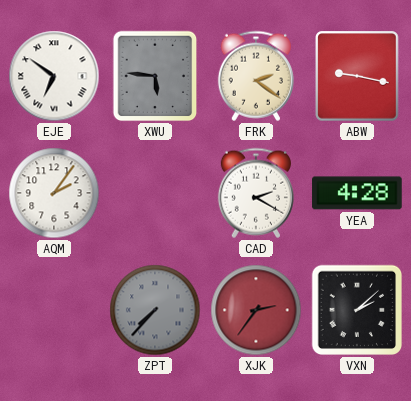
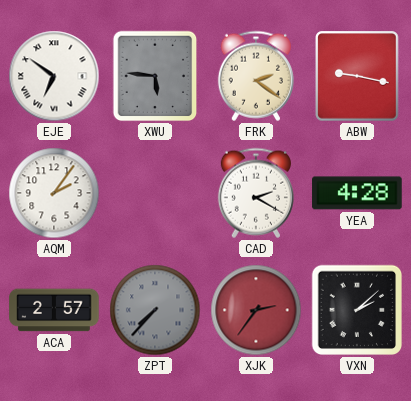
ACA: none -> 2:57 (54, 310)
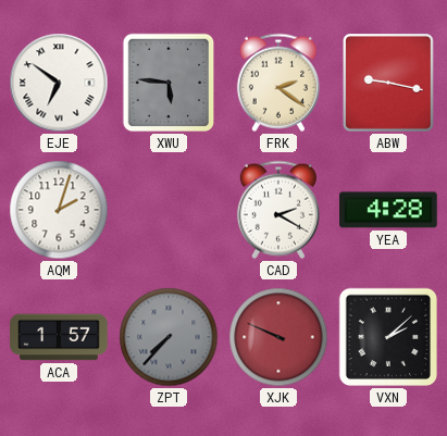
AQM: 2:06 -> 2:03 (59, 210)
ACA: 2:57 -> 1:57 (59, 337)
XJK: 2:36 -> 9:49 (278, 337)
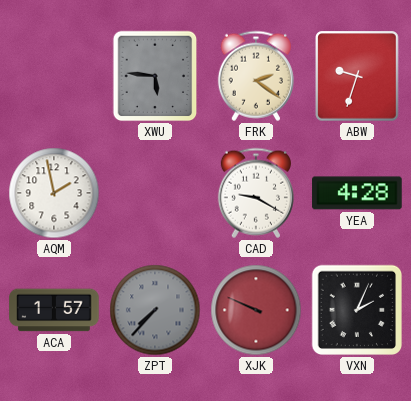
EJE: 6:51 -> none (59, 83)
ABW: 9:17 -> 9:33 (357, 76)
AQM: 2:03 -> 1:58 (54, 193)
CAD: 2:20 -> 9:20 (256, 193)
VXN: 2:08 -> 2:04 (357, 310)
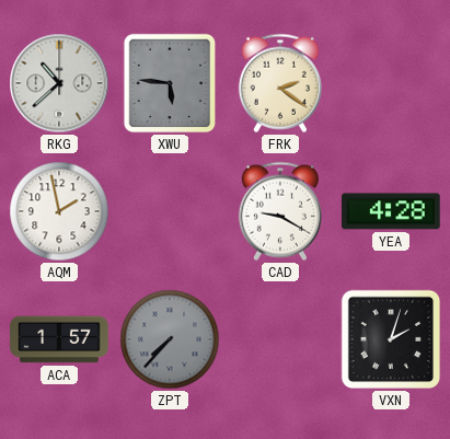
RKG: none -> 10:38 (59, 83)
ABW: 9:33 -> none (357, 76)
XJK: 9:49 -> none (256, 310)
VXN: 2:04 -> 2:03 (391, 339)
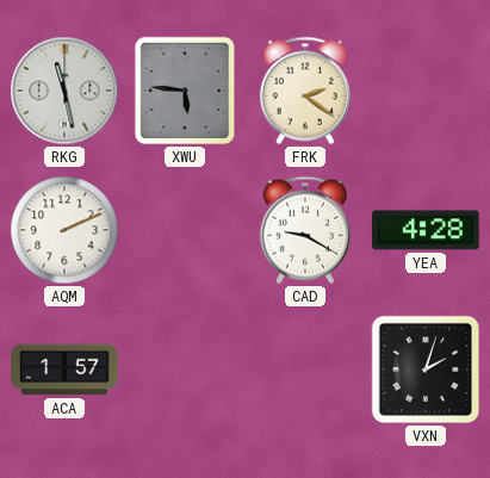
RKG: 10:38 -> 11:28 (64, 91)
AQM: 1:58 -> 2:11 (64, 230)
ZPT: 7:37 -> none (170, 339)
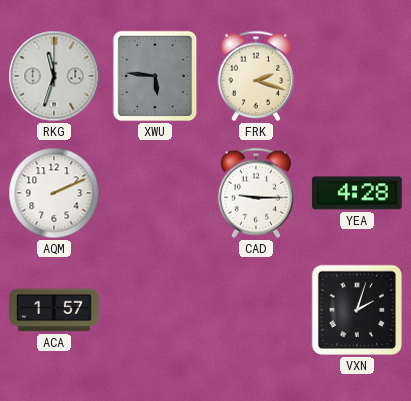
RKG: 11:28 -> 11:33 (54, 76)
FRK: 2:21 -> 2:18 (256, 76)
CAD: 9:20 -> 9:15 (256, 193)
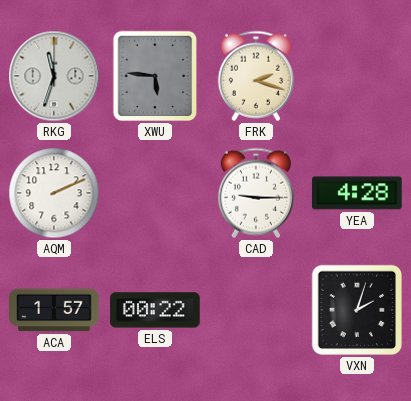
ELS: none -> 00:22 (155, 310)
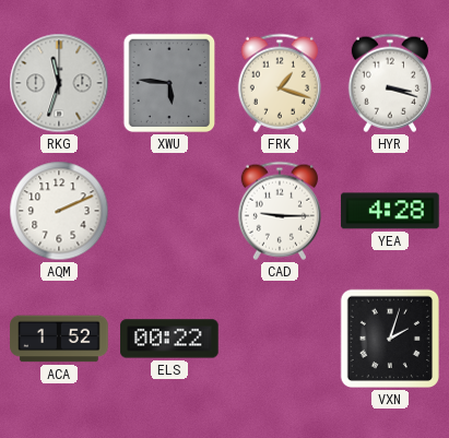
FRK: 2:18 -> 1:18 (280, 83)
HYR: none -> 3:18 (390, 83)
ACA: 1:57 -> 1:52 (59, 339)
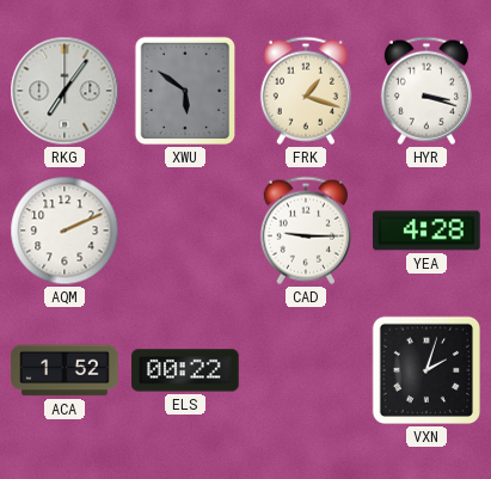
RKG: 11:33 -> 7:06 (65, 91)
XWU: 5:46 -> 5:51 (185, 91)
